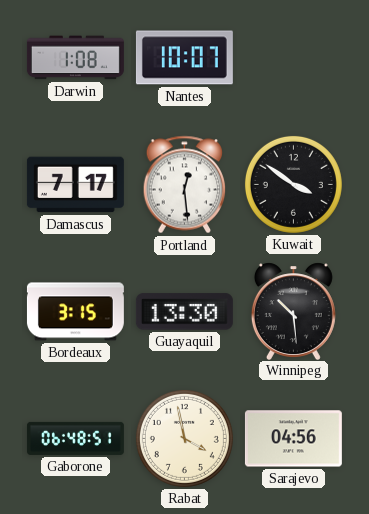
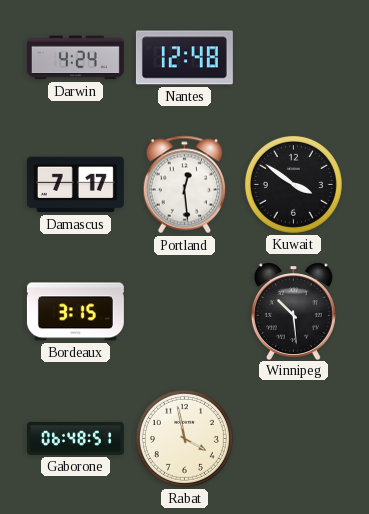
Darwin: 1:08 -> 4:24 (75, 58)
Nantes: 10:07 -> 12:48 (184, 58)
Guayaquil: 13:30 -> none (184, 312)
Sarajevo: 04:56 -> none (293, 439)
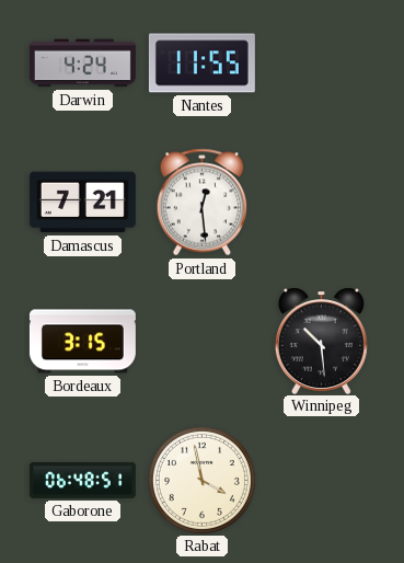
Nantes: 12:48 -> 11:55 (201, 64)
Damascus: 7:17 -> 7:21 (82, 203)
Kuwait: 3:51 -> none (293, 184)
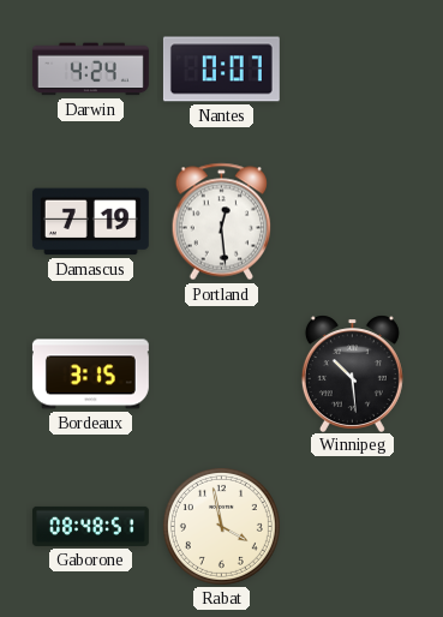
Nantes: 11:55 -> 0:07 (221, 70)
Damascus: 7:21 -> 7:19 (90, 222)
Gaborone: 06:48 -> 08:48 (90, 526)
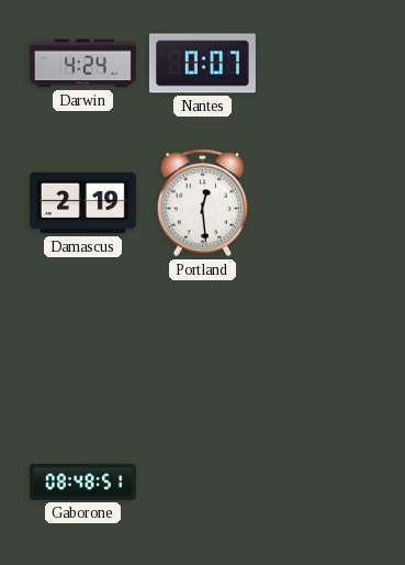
Damascus: 7:19 -> 2:19 (82, 203)
Bordeaux: 3:15 -> none (90, 375)
Winnipeg: 10:29 -> none (352, 373)
Rabat: 3:58 -> none (221, 526)
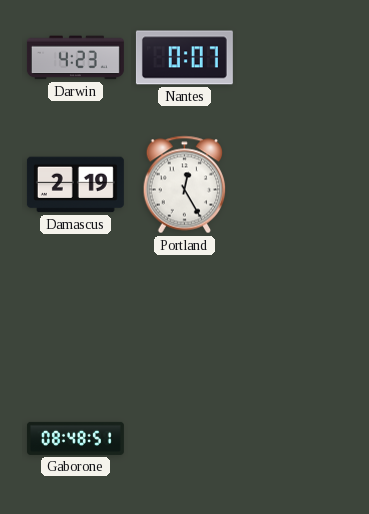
Darwin: 4:24 -> 4:23 (75, 58)
Portland: 12:29 -> 12:25 (185, 185)
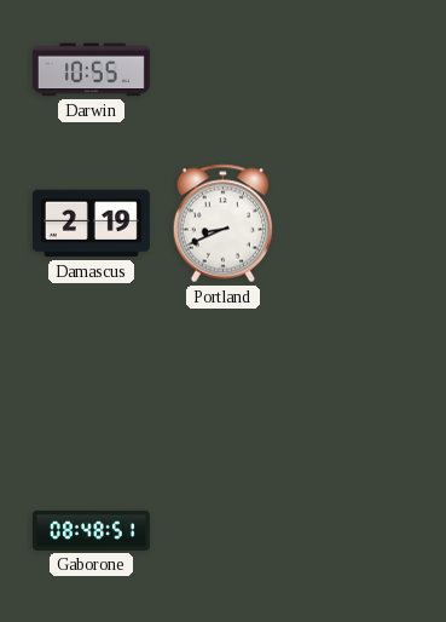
Darwin: 4:23 -> 10:55 (91, 70)
Nantes: 0:07 -> none (184, 58)
Portland: 12:25 -> 8:41 (224, 224)
